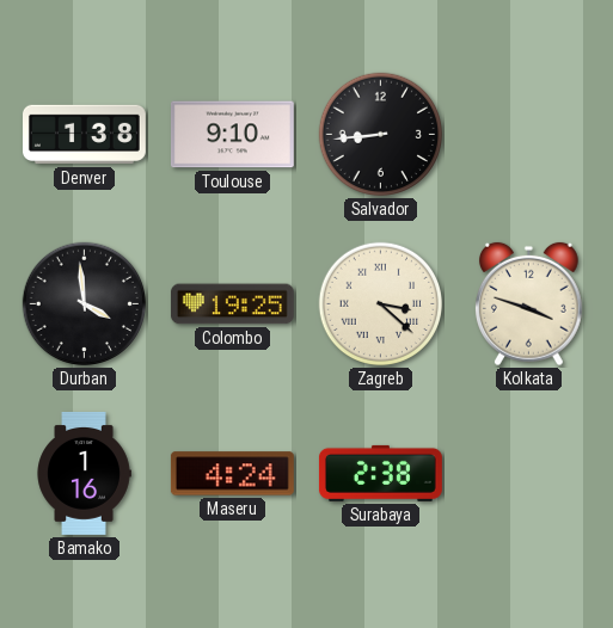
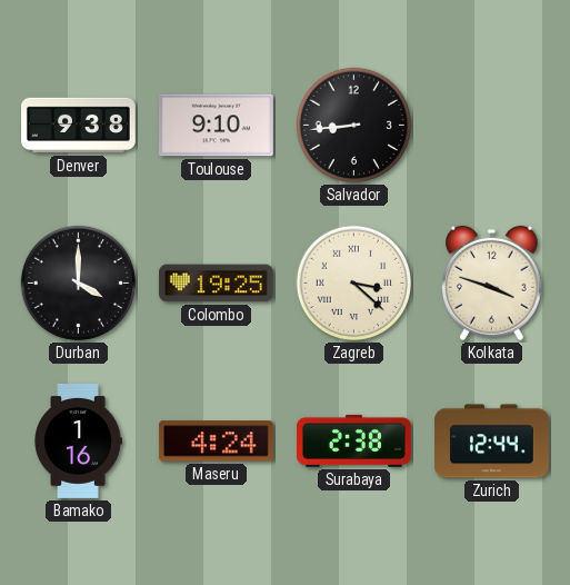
Denver: 1:38 -> 9:38 (79, 126)
Durban: 3:59 -> 4:00 (79, 284)
Zurich: none -> 12:44 (491, 442)
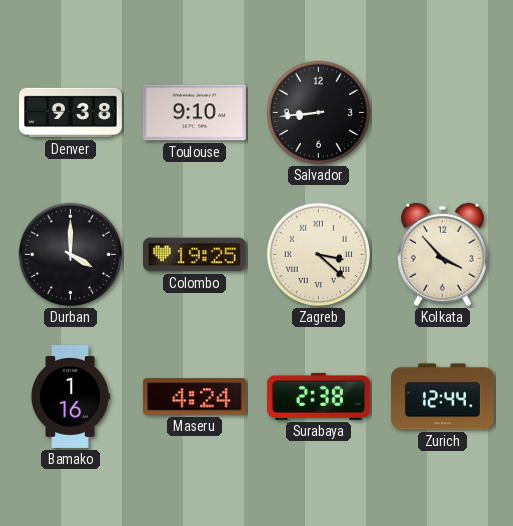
Kolkata: 3:48 -> 3:53 (442, 255)
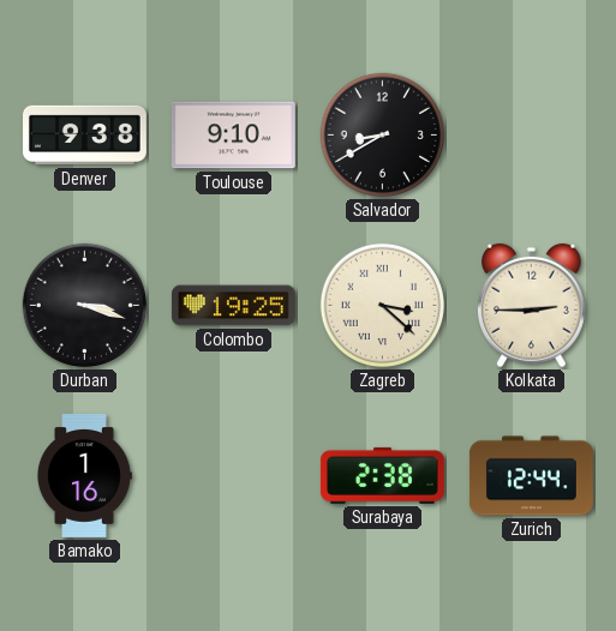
Salvador: 8:44 -> 8:40 (383, 136)
Durban: 4:00 -> 3:18 (85, 306)
Kolkata: 3:53 -> 2:45 (531, 306)
Maseru: 4:24 -> none (194, 397)
